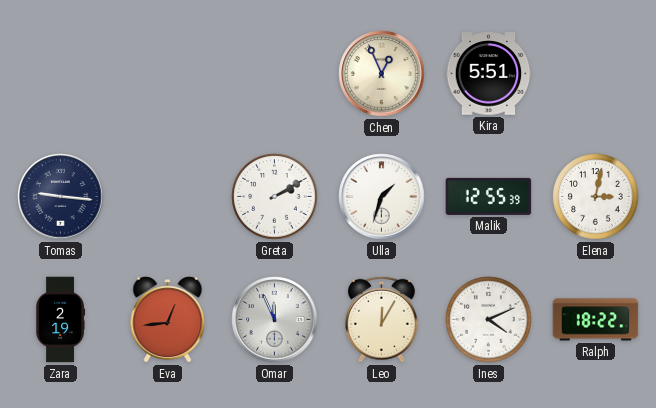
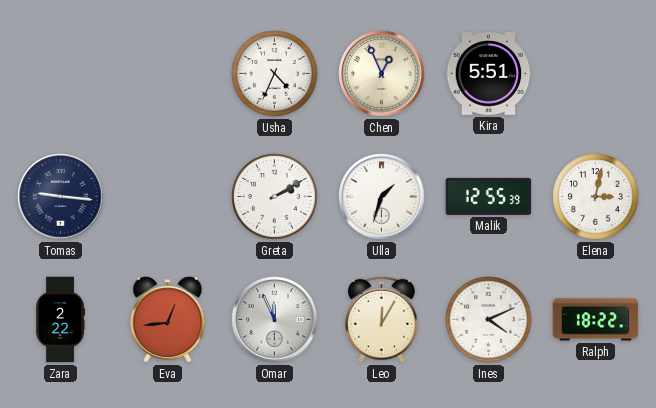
Usha: none -> 4:34 (275, 74)
Zara: 2:19 -> 2:22 (60, 320)
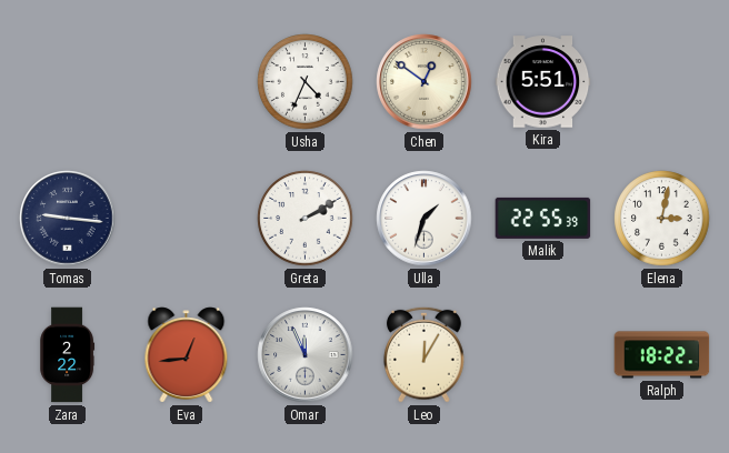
Chen: 12:56 -> 12:51 (425, 82)
Malik: 12:55 -> 22:55 (543, 218)
Ines: 4:11 -> none (489, 320)
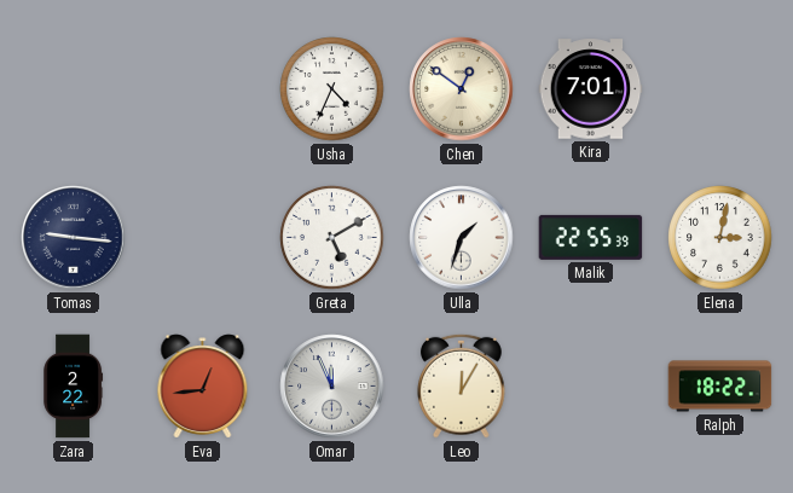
Kira: 5:51 -> 7:01 (591, 89)
Greta: 2:10 -> 5:10 (332, 238)
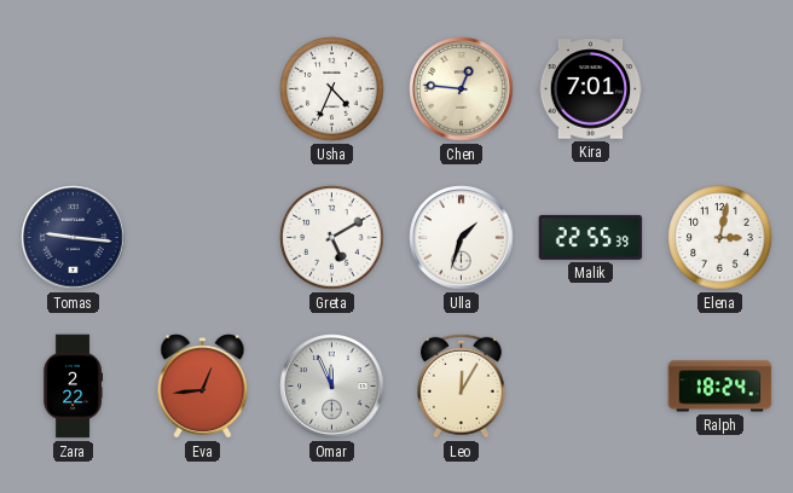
Chen: 12:51 -> 12:46 (462, 89)
Ralph: 18:22 -> 18:24 (720, 387)
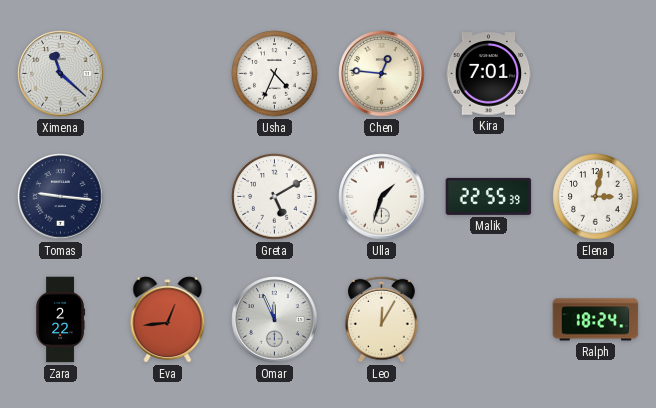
Ximena: none -> 11:22 (61, 74)
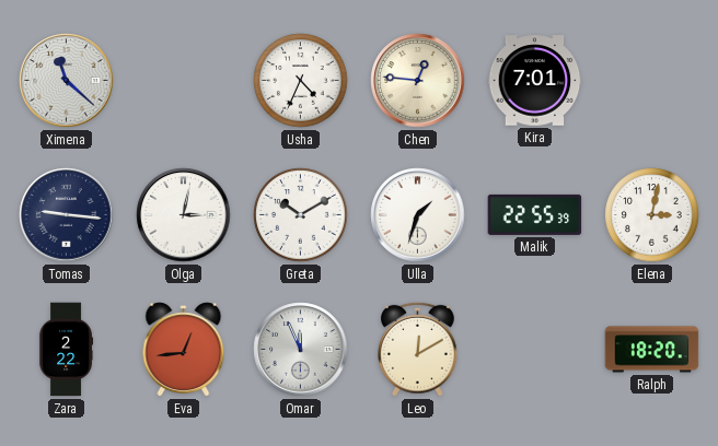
Olga: none -> 3:02 (184, 215)
Greta: 5:10 -> 10:10 (301, 215)
Leo: 12:05 -> 12:10 (417, 349)
Ralph: 18:24 -> 18:20 (652, 350)
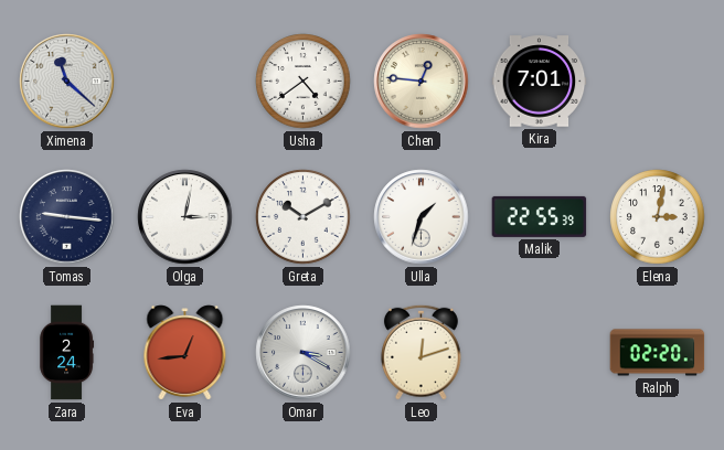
Usha: 4:34 -> 4:39 (304, 82)
Zara: 2:22 -> 2:24 (66, 353)
Omar: 11:56 -> 3:20 (304, 353)
Leo: 12:10 -> 12:12 (420, 352)
Ralph: 18:20 -> 02:20 (658, 353)
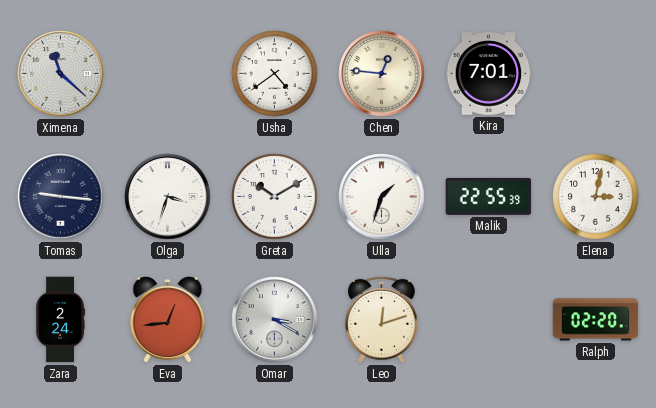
Olga: 3:02 -> 3:33 (168, 197)
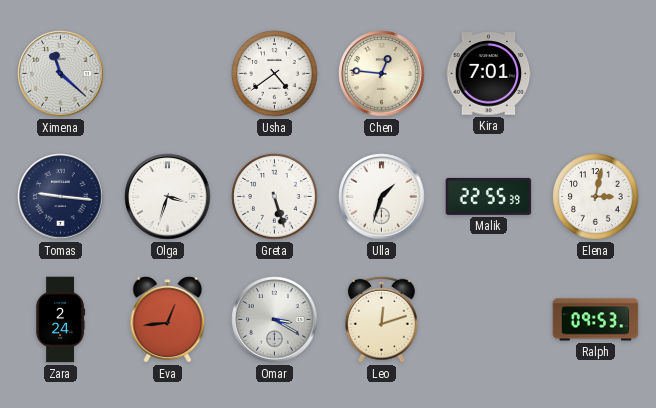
Greta: 10:10 -> 5:27 (275, 197)
Ralph: 02:20 -> 09:53 (596, 320)
